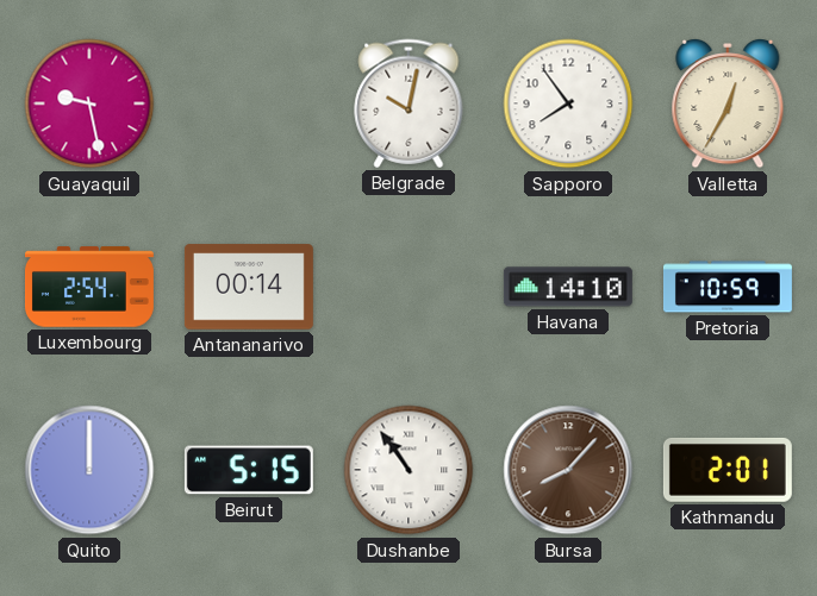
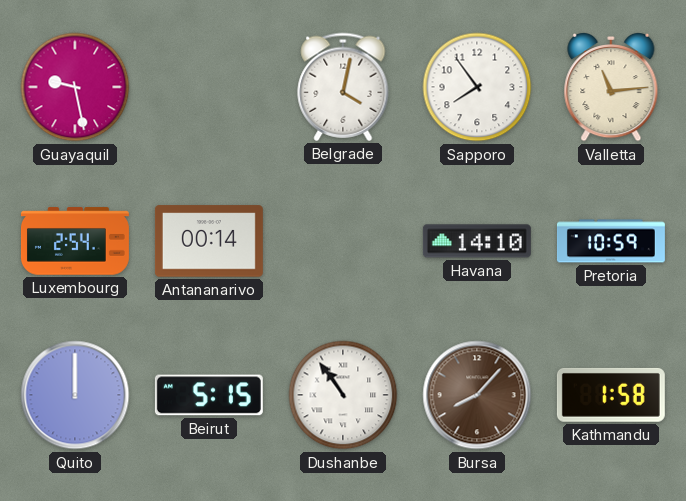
Belgrade: 10:02 -> 4:02 (343, 87)
Valletta: 12:35 -> 11:14 (611, 87)
Kathmandu: 2:01 -> 1:58 (611, 395)
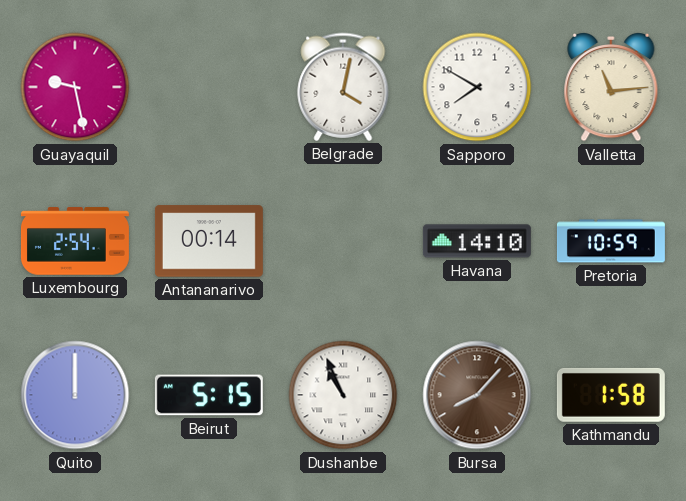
Sapporo: 7:54 -> 7:50 (477, 87)
Dushanbe: 10:54 -> 10:56 (343, 395)
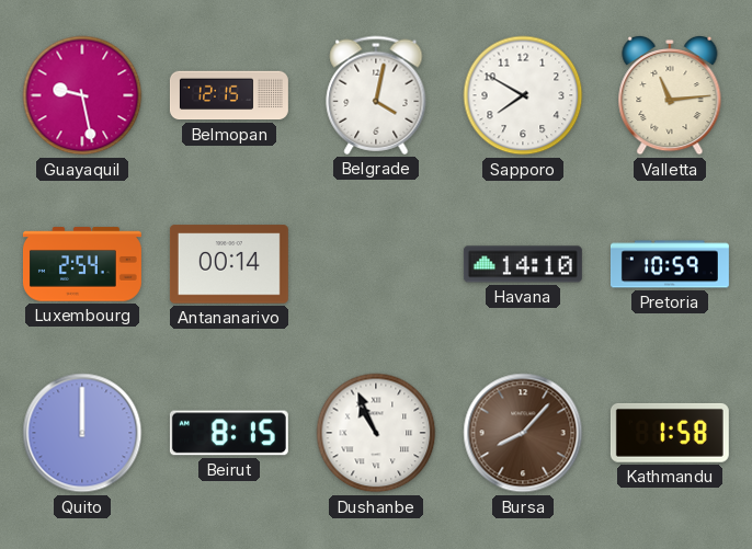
Belmopan: none -> 12:15 (229, 95)
Beirut: 5:15 -> 8:15 (229, 433)
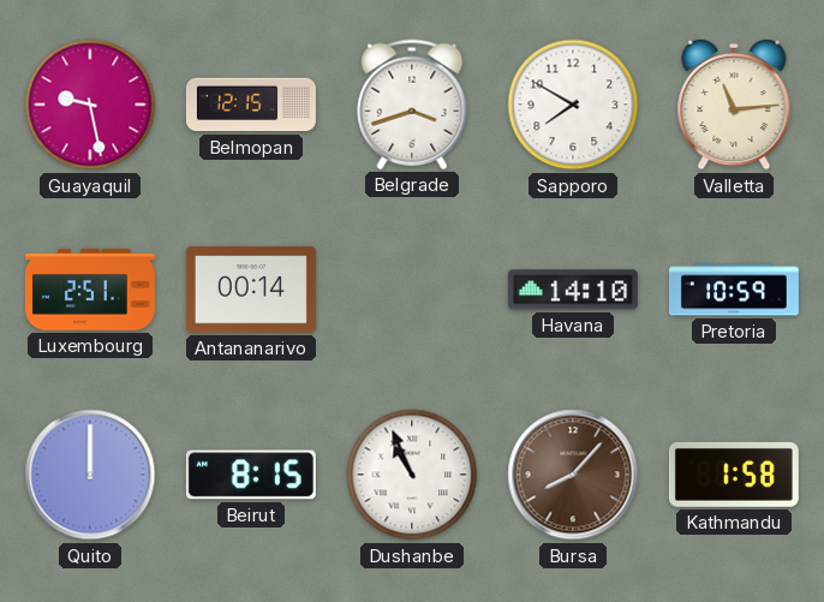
Belgrade: 4:02 -> 3:42 (412, 105)
Luxembourg: 2:54 -> 2:51 (90, 290)
